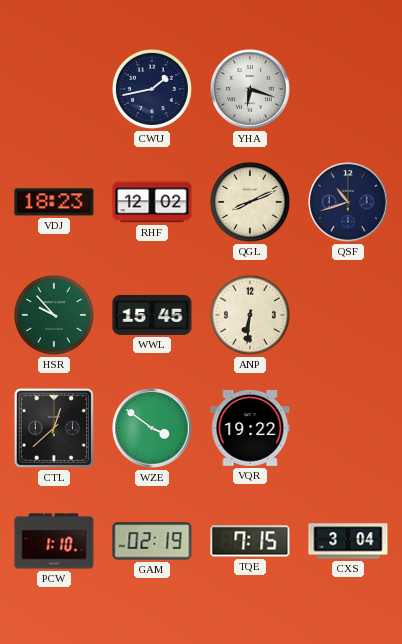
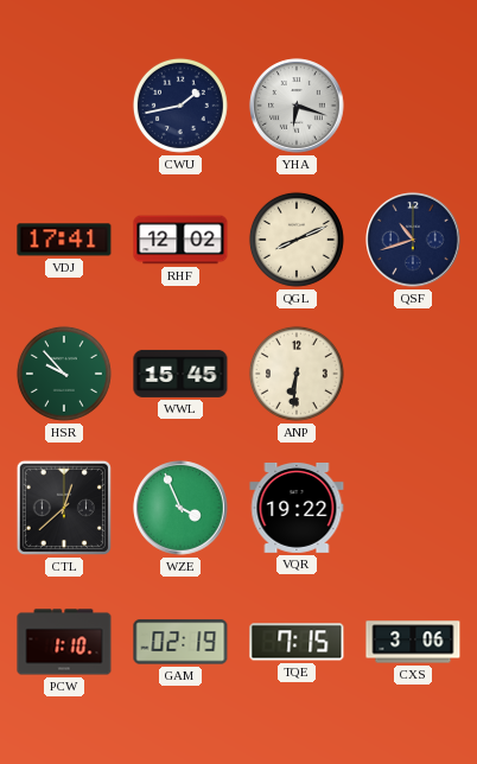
VDJ: 18:23 -> 17:41 (64, 240)
WZE: 3:51 -> 3:56 (180, 508)
CXS: 3:04 -> 3:06 (413, 642)
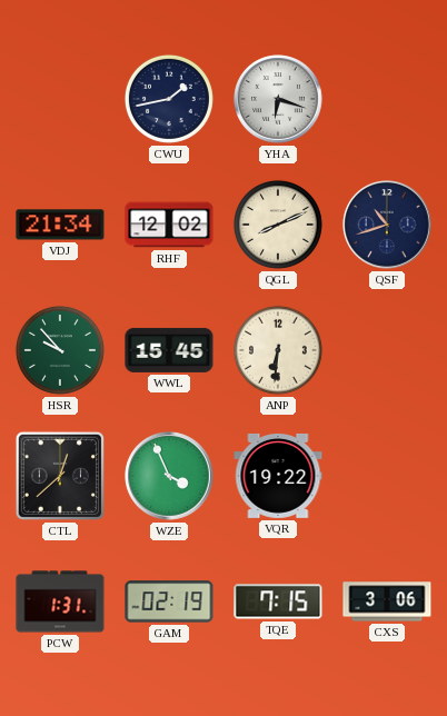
VDJ: 17:41 -> 21:34 (60, 225)
PCW: 1:10 -> 1:31 (60, 601)
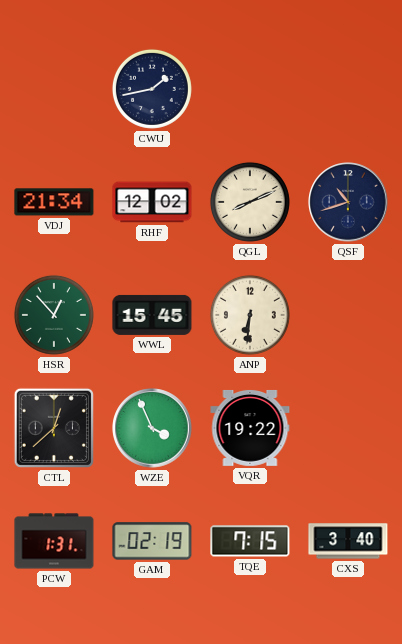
YHA: 6:18 -> none (278, 99)
HSR: 9:53 -> 12:53 (54, 315)
CXS: 3:06 -> 3:40 (348, 541)
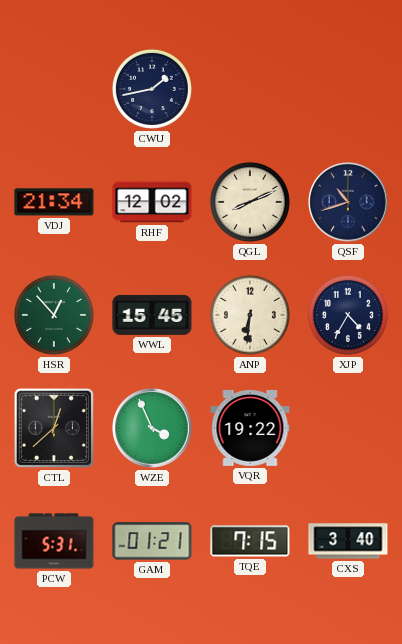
XJP: none -> 4:35 (348, 315)
PCW: 1:31 -> 5:31 (54, 541)
GAM: 02:19 -> 01:21 (152, 541)
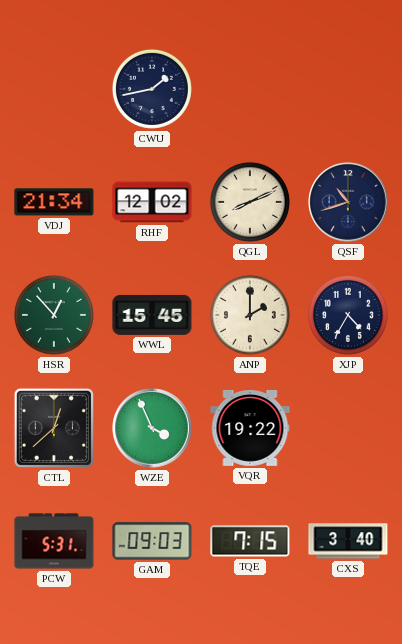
ANP: 6:31 -> 2:00 (250, 315)
GAM: 01:21 -> 09:03 (152, 541)
